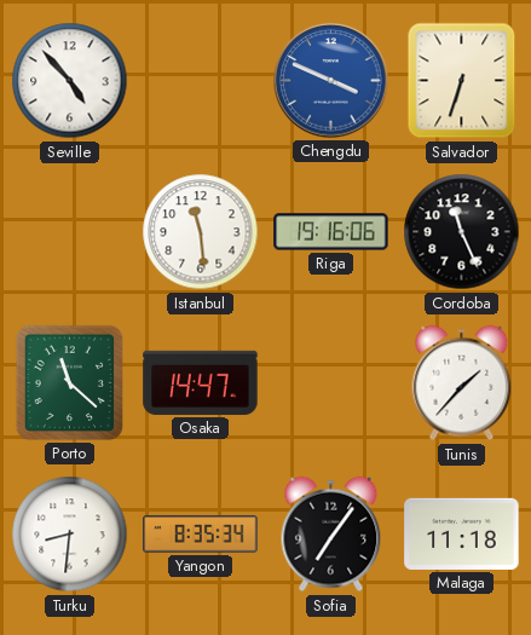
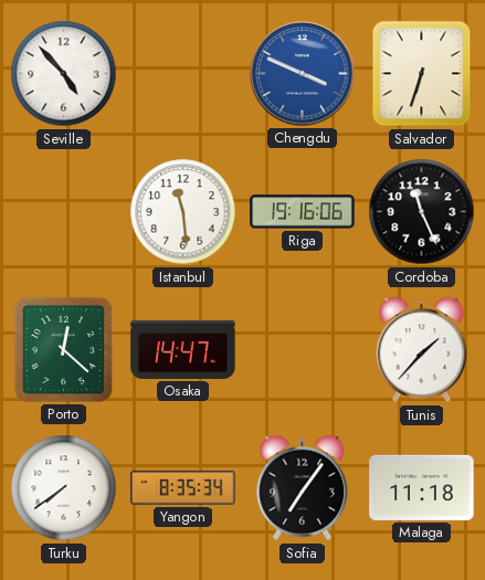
Porto: 11:22 -> 12:22 (63, 349)
Turku: 8:31 -> 7:39 (64, 488)
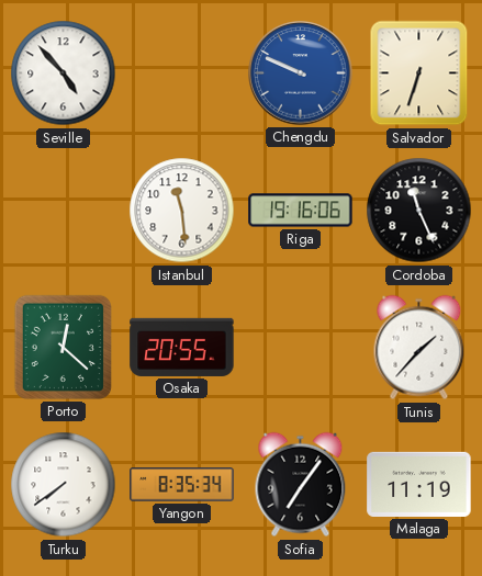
Chengdu: 3:49 -> 9:49 (301, 74)
Osaka: 14:47 -> 20:55 (182, 347)
Malaga: 11:18 -> 11:19 (419, 484)
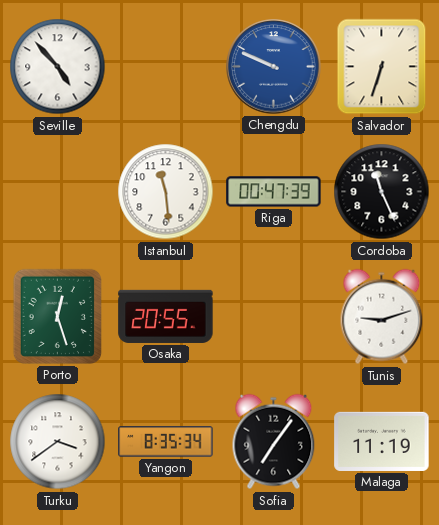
Riga: 19:16 -> 00:47 (274, 192)
Porto: 12:22 -> 12:27 (57, 316)
Tunis: 1:37 -> 9:12 (382, 317)
Turku: 7:39 -> 3:39 (58, 442)
